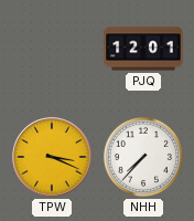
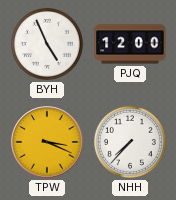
BYH: none -> 4:56 (47, 44)
PJQ: 12:01 -> 12:00 (130, 44)
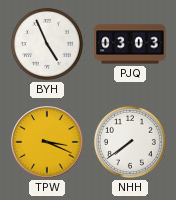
PJQ: 12:00 -> 03:03 (130, 44)
NHH: 7:37 -> 7:39 (130, 142)
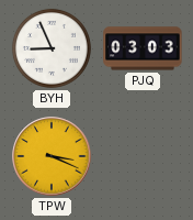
BYH: 4:56 -> 8:56 (52, 48)
NHH: 7:39 -> none (130, 142)
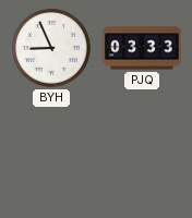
PJQ: 03:03 -> 03:33 (142, 48)
TPW: 3:19 -> none (52, 156)
